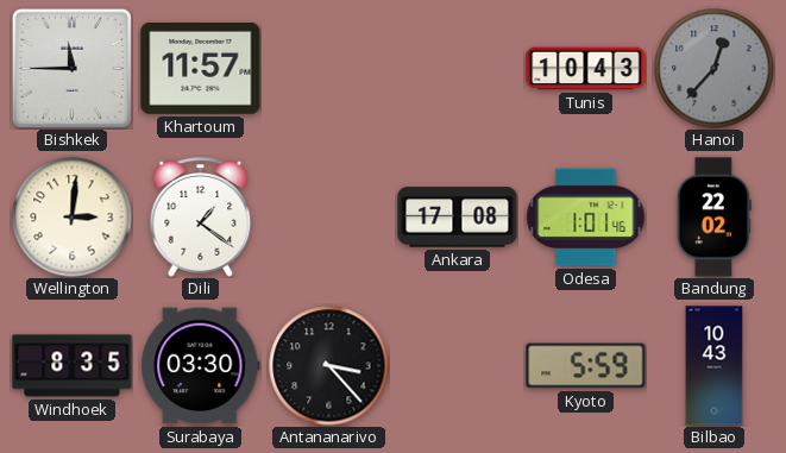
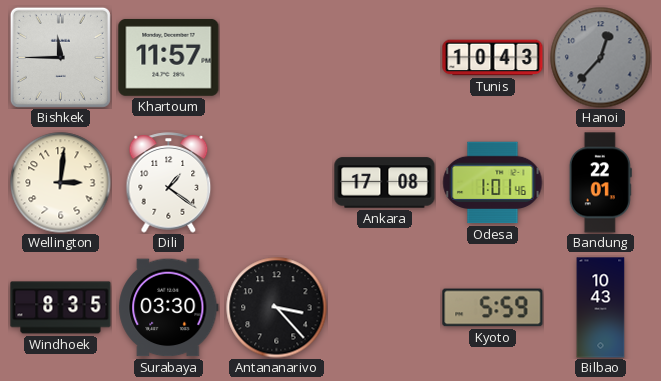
Bandung: 22:02 -> 22:01 (600, 183)
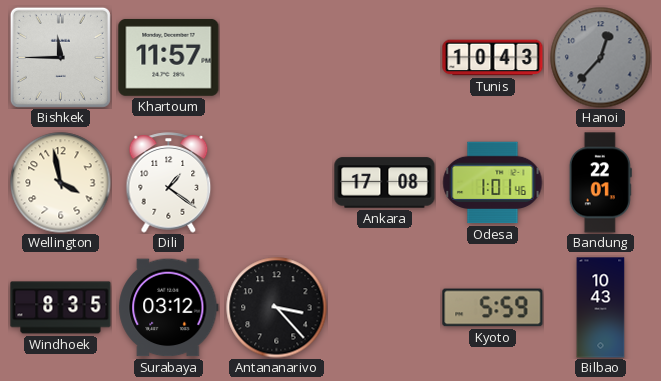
Wellington: 3:01 -> 3:58 (61, 183)
Surabaya: 03:30 -> 03:12 (169, 308)
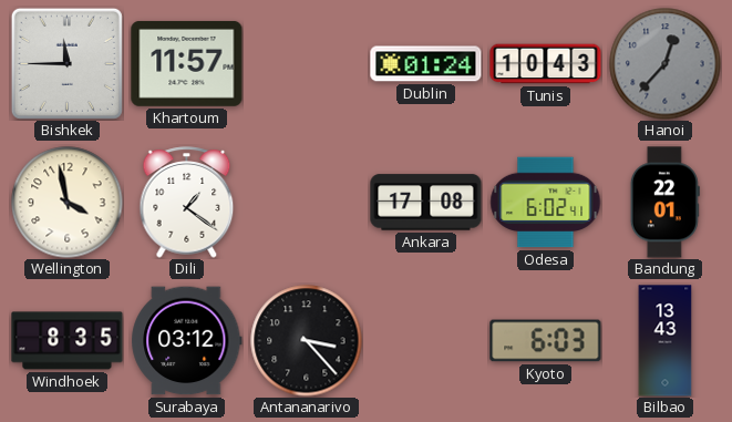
Dublin: none -> 01:24 (426, 64)
Odesa: 1:01 -> 6:02 (546, 203)
Kyoto: 5:59 -> 6:03 (546, 341)
Bilbao: 10:43 -> 13:43 (666, 341)
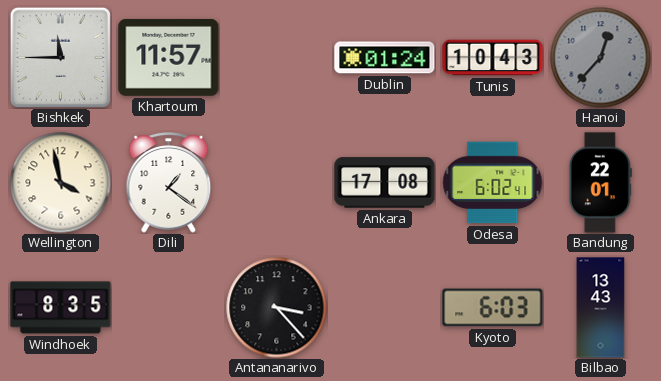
Surabaya: 03:12 -> none (187, 341)
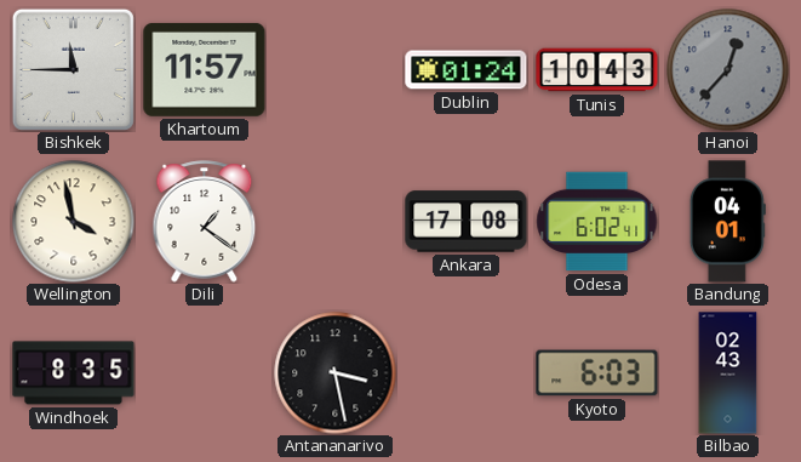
Bandung: 22:01 -> 04:01 (727, 222)
Antananarivo: 3:23 -> 3:28 (336, 373)
Bilbao: 13:43 -> 02:43 (728, 373)
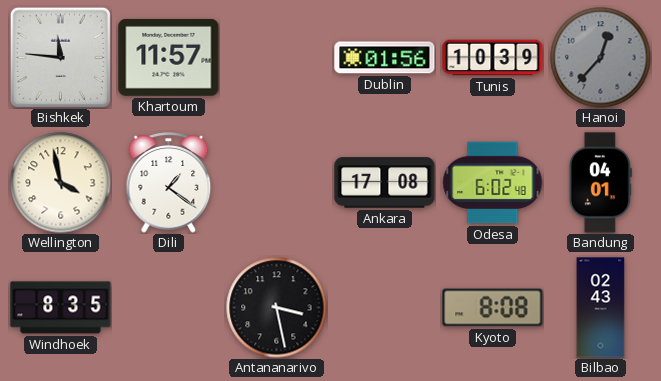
Bishkek: 11:45 -> 11:46 (60, 57)
Dublin: 01:24 -> 01:56 (385, 58)
Tunis: 10:43 -> 10:39 (493, 58)
Odesa: 6:02:41 -> 6:02:48 (493, 183)
Kyoto: 6:03 -> 8:08 (493, 308)
